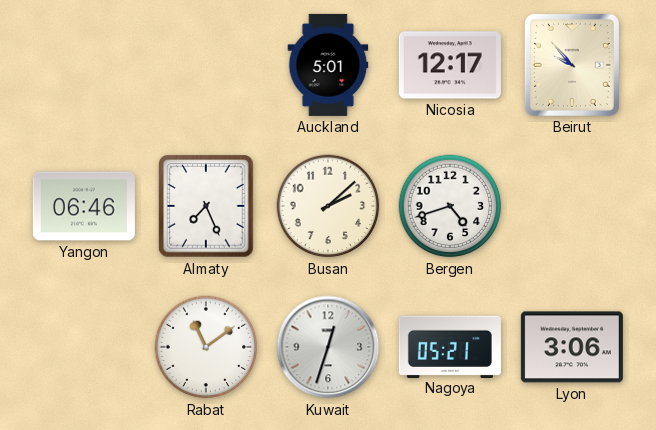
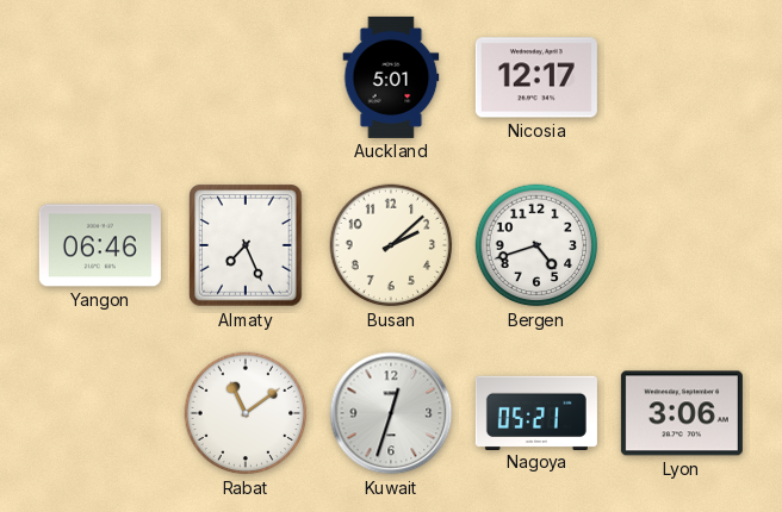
Beirut: 9:53 -> none (572, 65)
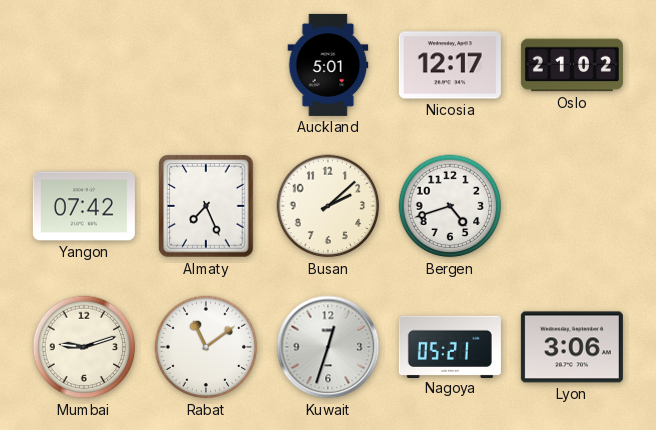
Oslo: none -> 21:02 (572, 65)
Yangon: 06:46 -> 07:42 (84, 206)
Mumbai: none -> 9:12 (84, 347)
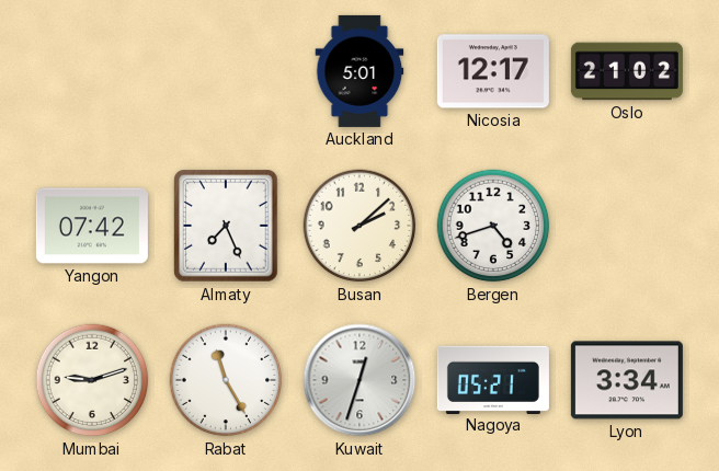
Rabat: 11:09 -> 11:25 (226, 380)
Lyon: 3:06 -> 3:34 (627, 380)
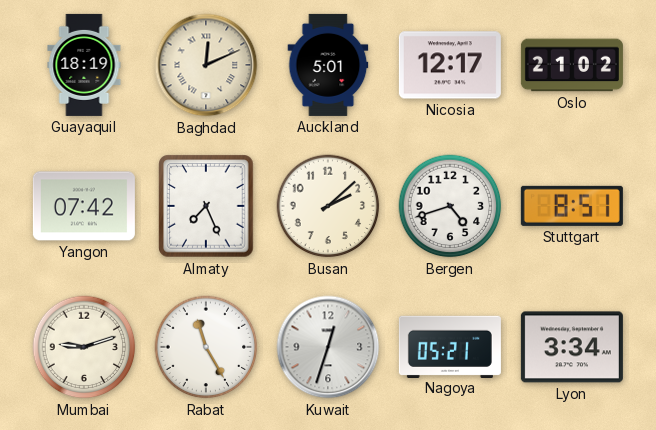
Guayaquil: none -> 18:19 (84, 65)
Baghdad: none -> 12:11 (206, 65)
Stuttgart: none -> 8:51 (572, 206)
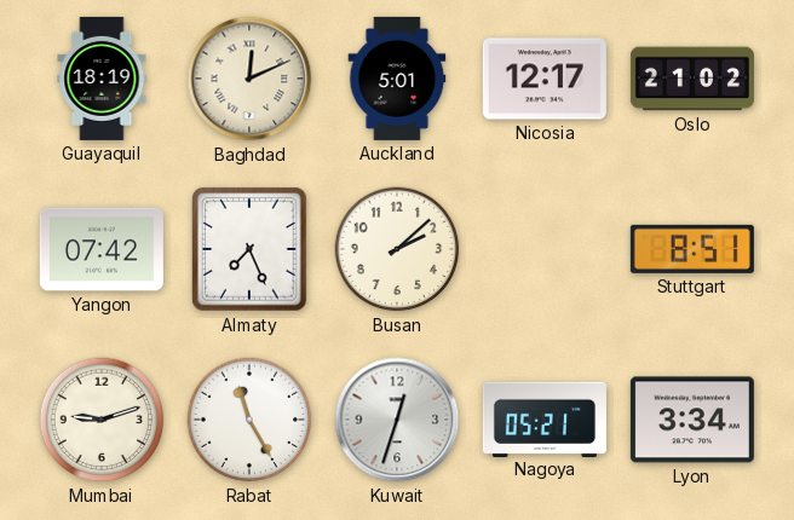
Bergen: 4:42 -> none (450, 206)
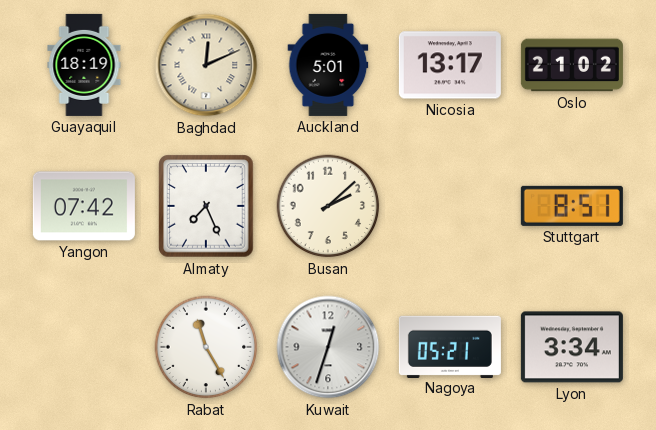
Nicosia: 12:17 -> 13:17 (450, 65)
Mumbai: 9:12 -> none (102, 420)
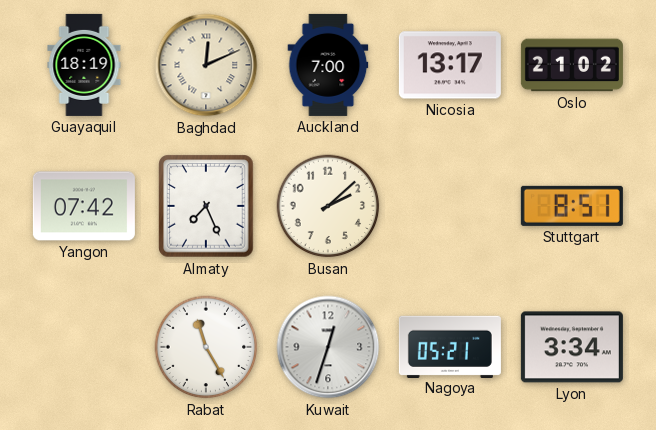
Auckland: 5:01 -> 7:00 (328, 65)
